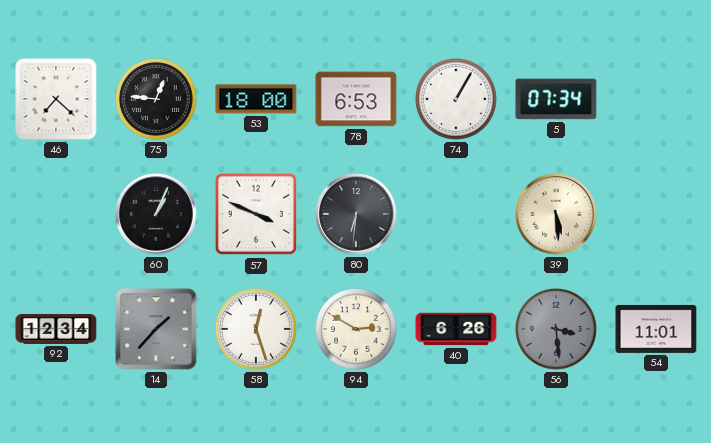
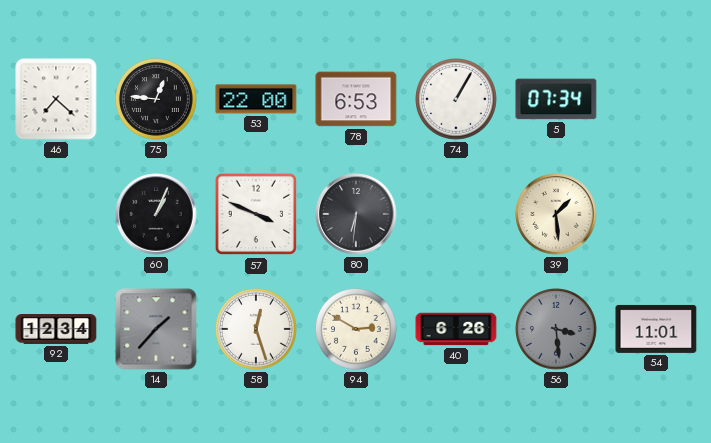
53: 18:00 -> 22:00 (256, 99)
39: 5:29 -> 1:29 (556, 214)
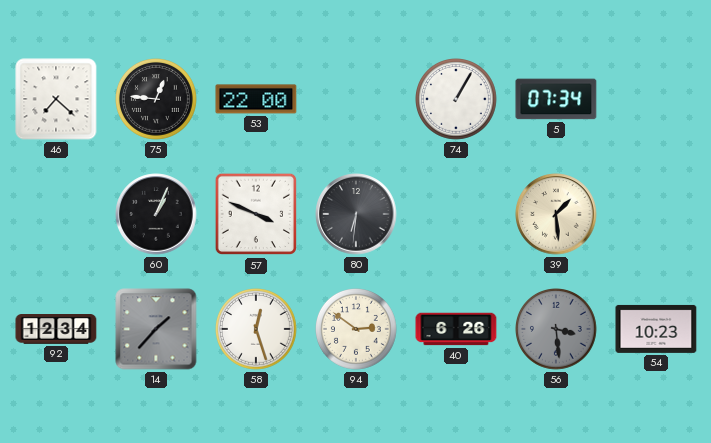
78: 6:53 -> none (356, 99)
94: 2:50 -> 2:51 (357, 330)
54: 11:01 -> 10:23 (656, 329)
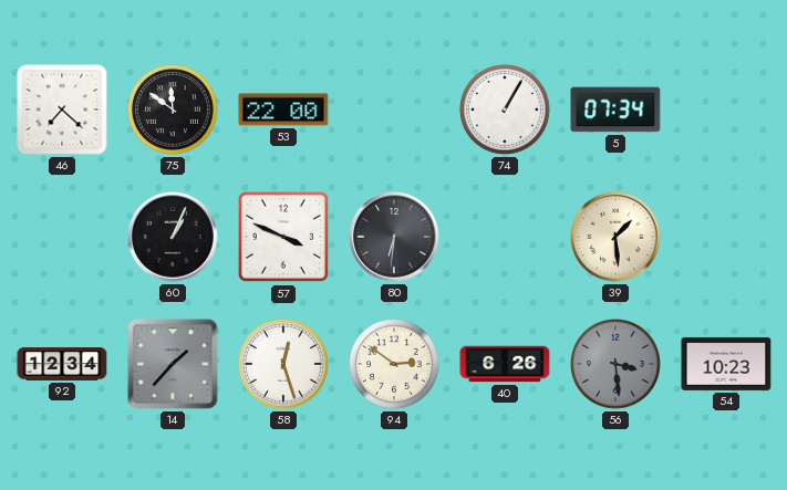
75: 12:46 -> 11:51 (174, 111)
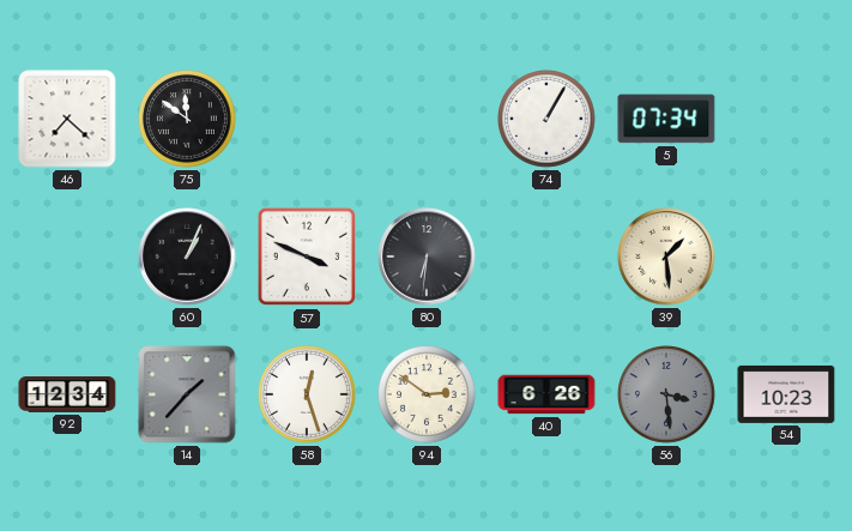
53: 22:00 -> none (283, 110)
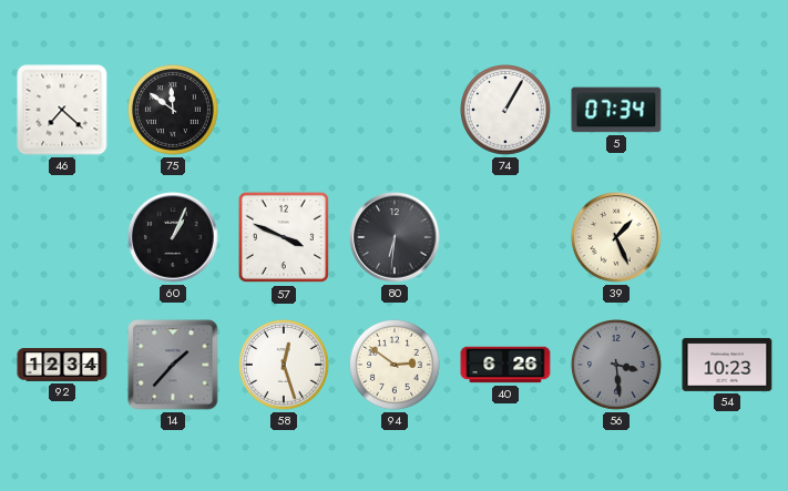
39: 1:29 -> 1:26 (616, 237)
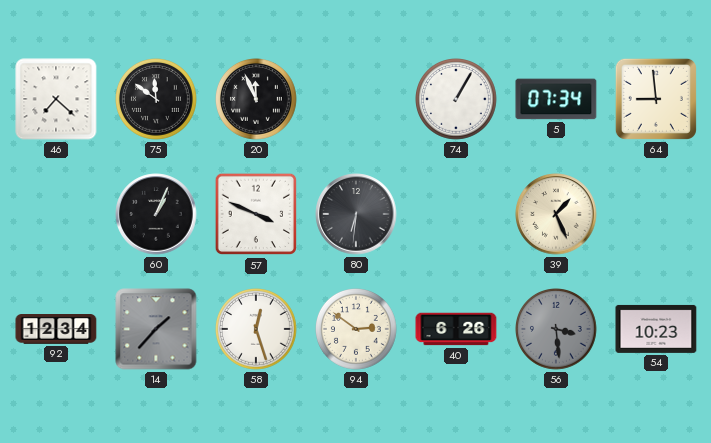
20: none -> 11:56 (257, 100)
64: none -> 8:59 (656, 99)
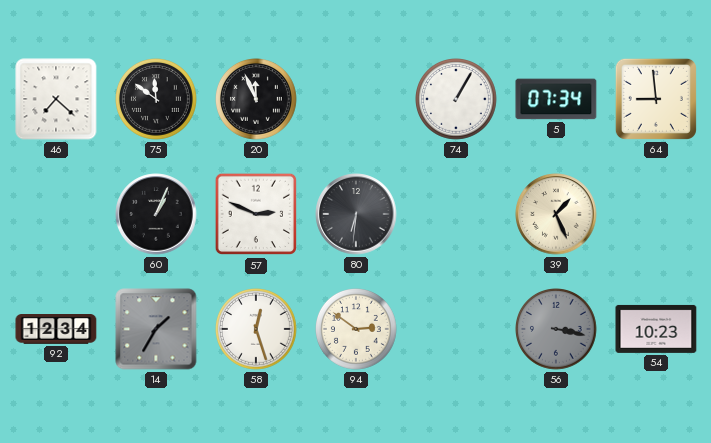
57: 3:49 -> 2:49 (256, 214)
14: 1:37 -> 1:35 (156, 329)
40: 6:26 -> none (456, 329)
56: 3:29 -> 3:17 (557, 330)
